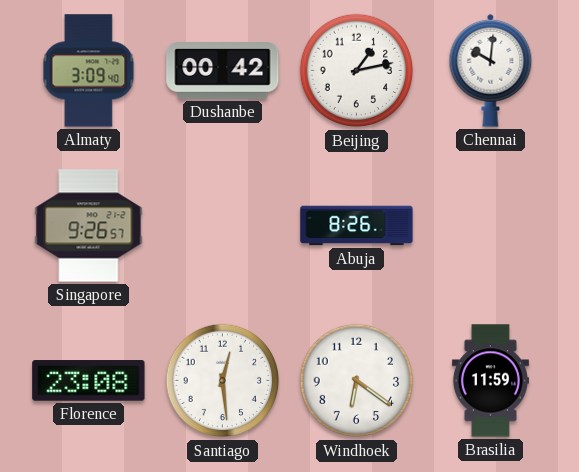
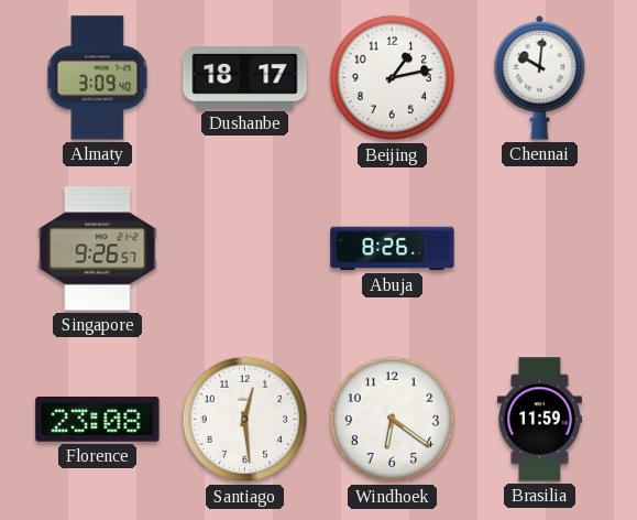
Dushanbe: 00:42 -> 18:17 (245, 78)
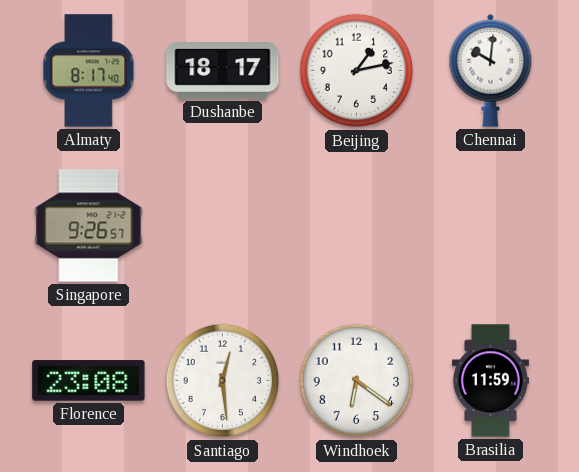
Almaty: 3:09 -> 8:17 (89, 71)
Abuja: 8:26 -> none (393, 249)
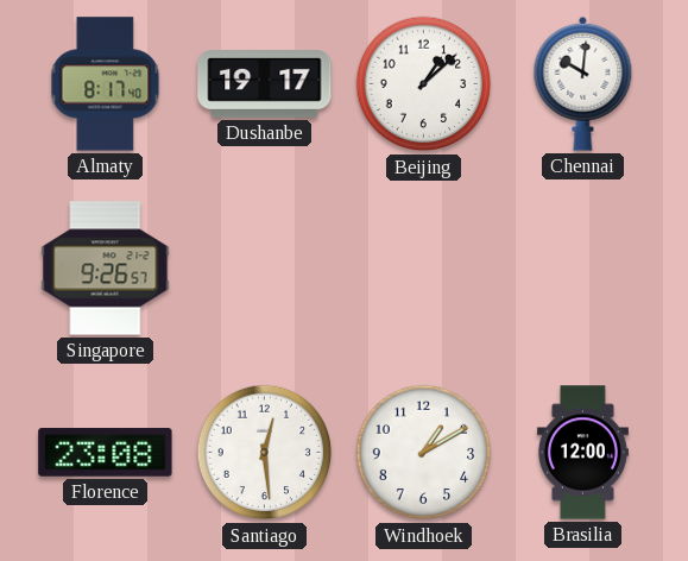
Dushanbe: 18:17 -> 19:17 (265, 84)
Beijing: 1:13 -> 1:08 (424, 84)
Windhoek: 6:21 -> 1:10 (424, 453)
Brasilia: 11:59 -> 12:00 (582, 453)
